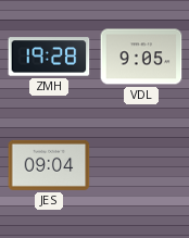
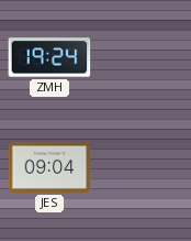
ZMH: 19:28 -> 19:24 (49, 57)
VDL: 9:05 -> none (141, 57)
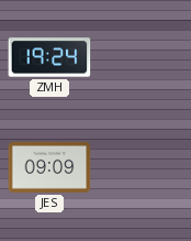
JES: 09:04 -> 09:09 (49, 167)
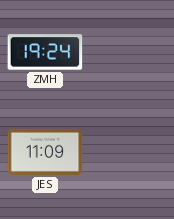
JES: 09:09 -> 11:09 (45, 152)
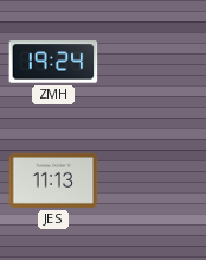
JES: 11:09 -> 11:13 (53, 180)
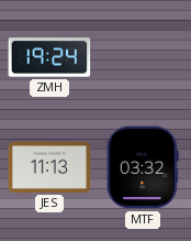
MTF: none -> 03:32 (143, 167)
